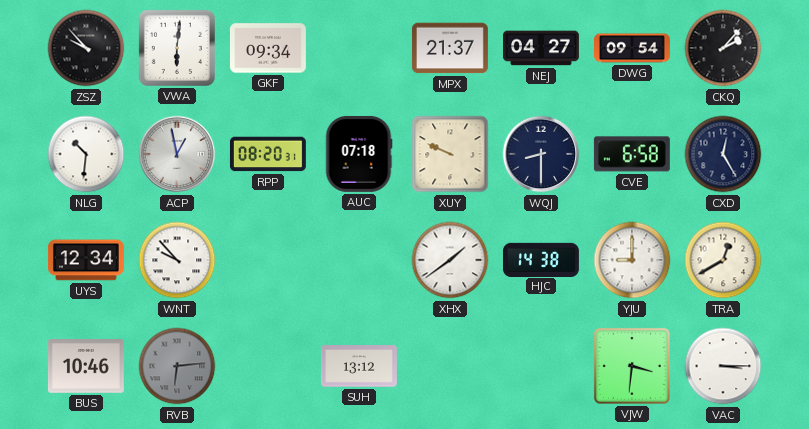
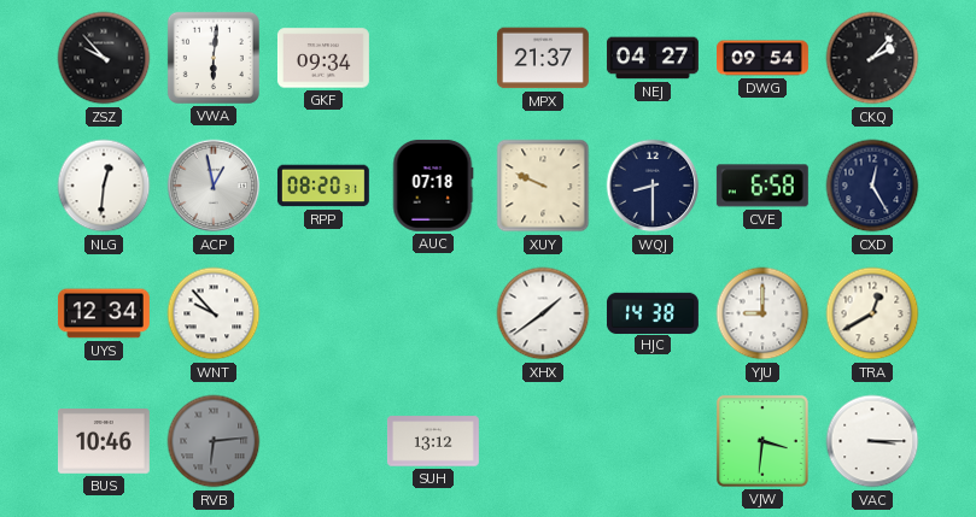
NLG: 10:31 -> 12:31 (104, 186)
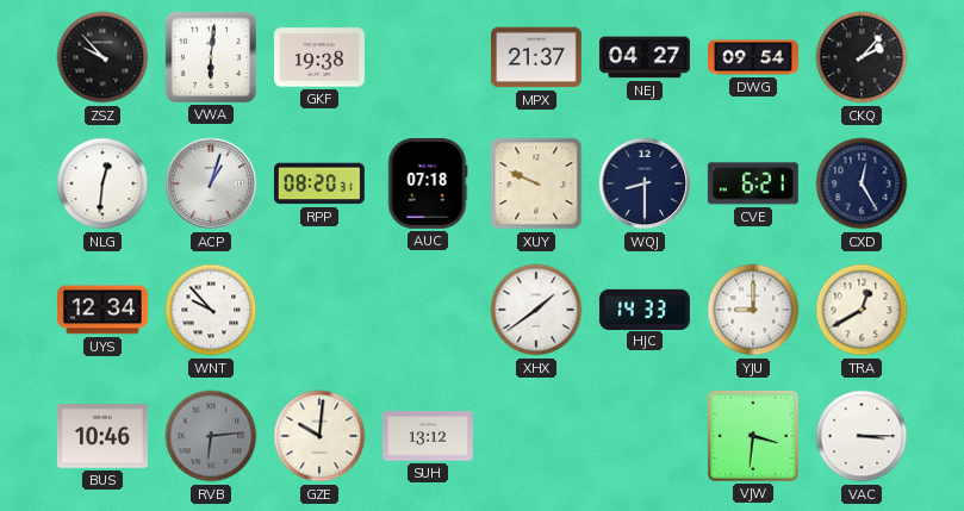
GKF: 09:34 -> 19:38 (319, 57)
ACP: 12:58 -> 1:03 (211, 183)
CVE: 6:58 -> 6:21 (753, 183)
HJC: 14:38 -> 14:33 (645, 309)
GZE: none -> 10:01 (319, 436)
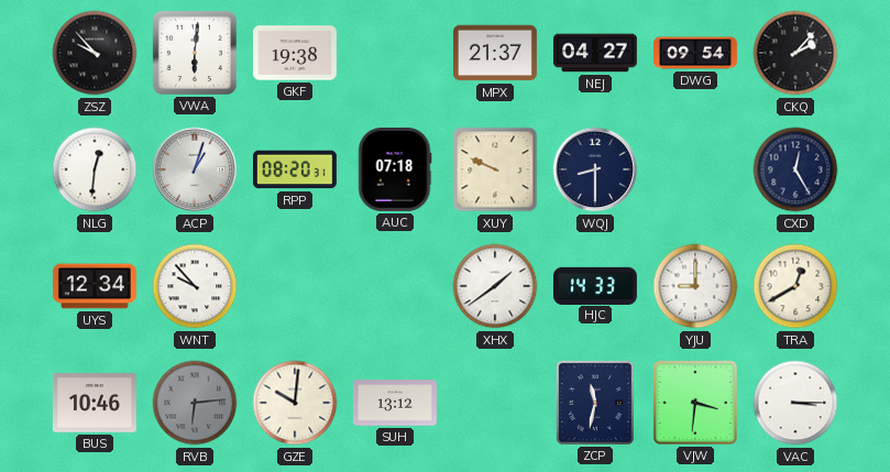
CVE: 6:21 -> none (753, 183)
ZCP: none -> 11:32 (595, 403)
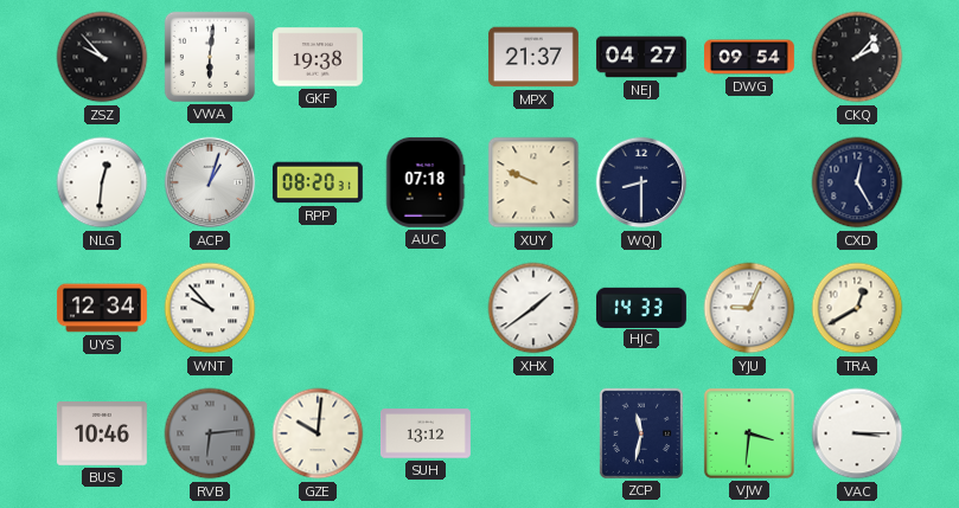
YJU: 9:00 -> 9:04 (749, 308)
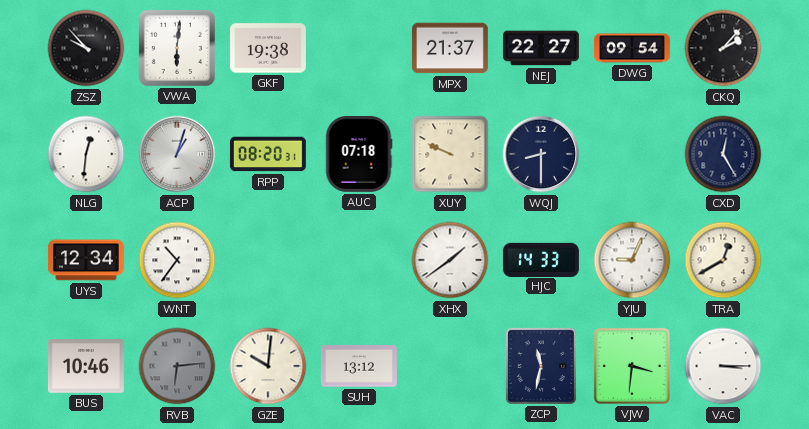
NEJ: 04:27 -> 22:27 (541, 48)
WNT: 9:53 -> 10:36 (177, 260)
